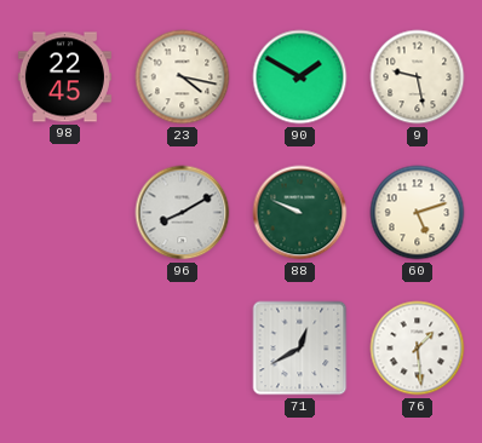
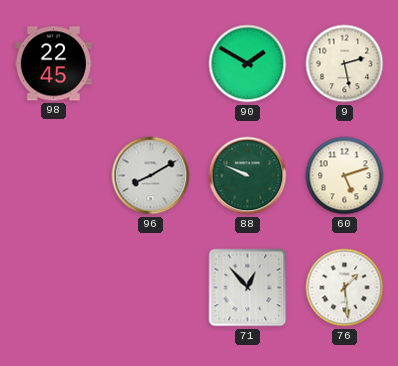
23: 4:17 -> none (183, 77)
9: 9:28 -> 2:28 (345, 64)
71: 12:40 -> 12:53 (248, 288)
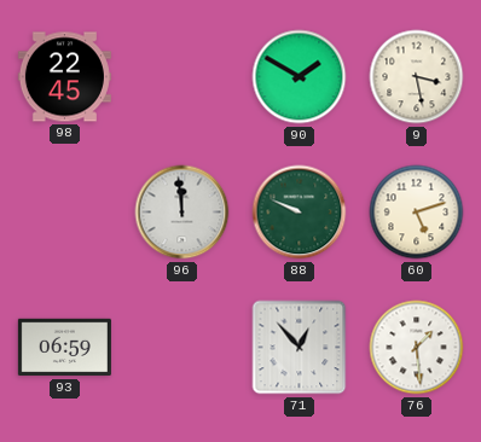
9: 2:28 -> 3:28 (417, 77)
96: 8:10 -> 11:59 (182, 213)
93: none -> 06:59 (64, 348)
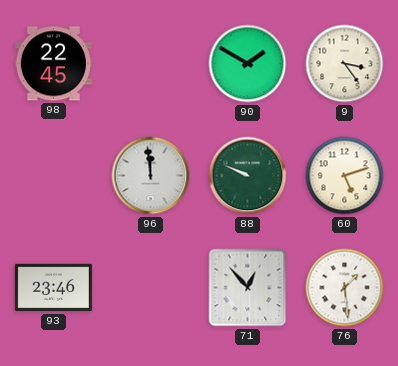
9: 3:28 -> 3:24 (345, 64)
93: 06:59 -> 23:46 (53, 288)
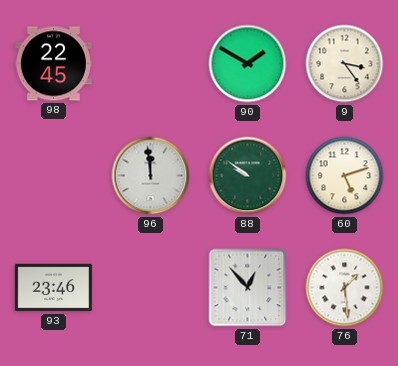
88: 9:49 -> 9:51 (248, 176)
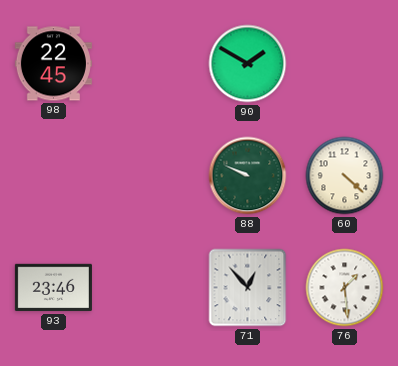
9: 3:24 -> none (345, 64)
96: 11:59 -> none (151, 176)
88: 9:51 -> 9:49 (248, 176)
60: 5:12 -> 4:22 (345, 176)
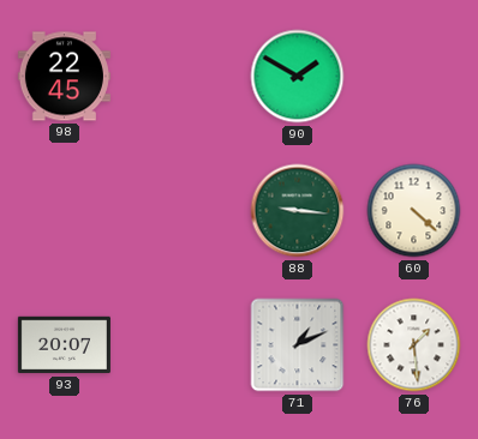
88: 9:49 -> 9:16 (298, 211)
93: 23:46 -> 20:07 (64, 345)
71: 12:53 -> 1:11 (298, 345)
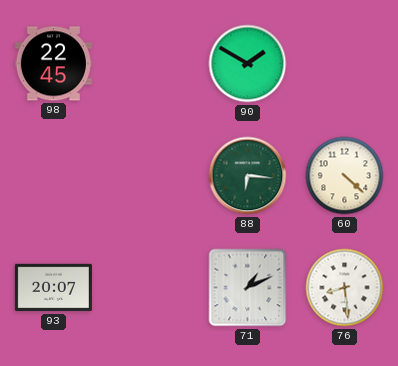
88: 9:16 -> 6:16 (248, 176)
76: 1:29 -> 8:29 (345, 288)
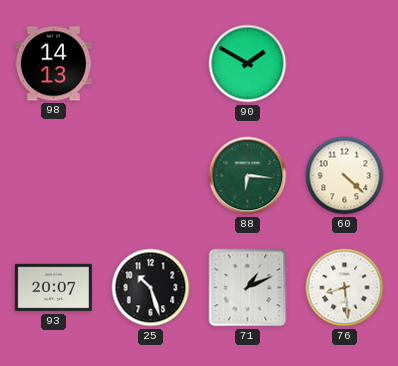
98: 22:45 -> 14:13 (53, 64)
25: none -> 10:27 (151, 288)
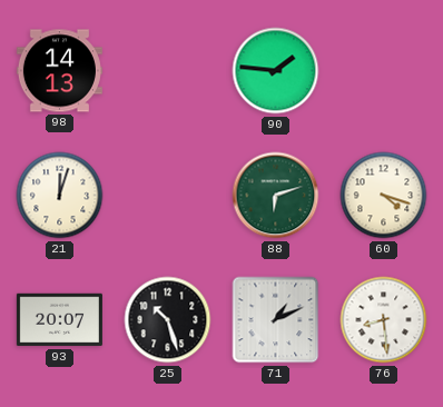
90: 1:50 -> 1:46 (276, 71)
21: none -> 12:03 (60, 196)
88: 6:16 -> 6:12 (276, 196)
60: 4:22 -> 4:18 (384, 196)
